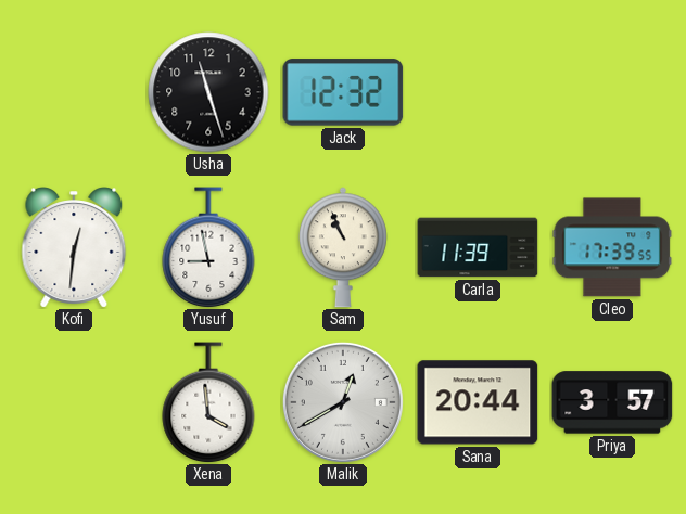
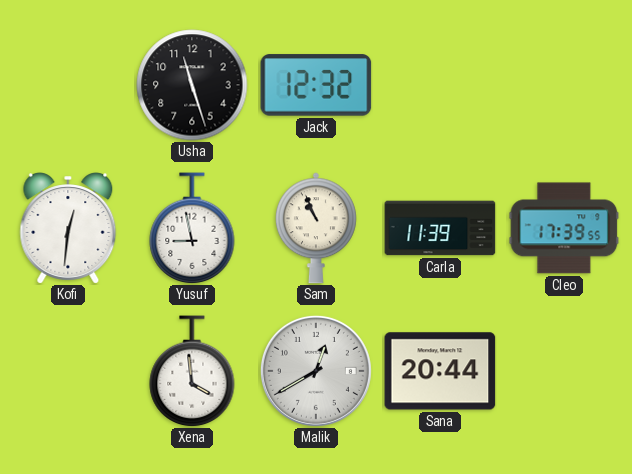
Priya: 3:57 -> none (612, 402)
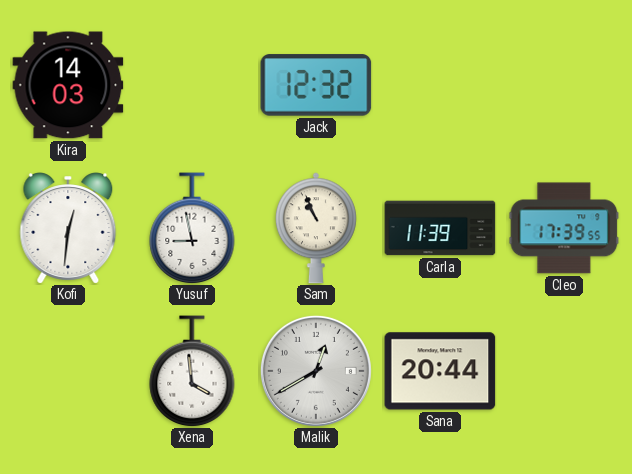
Kira: none -> 14:03 (68, 85)
Usha: 11:27 -> none (192, 85)
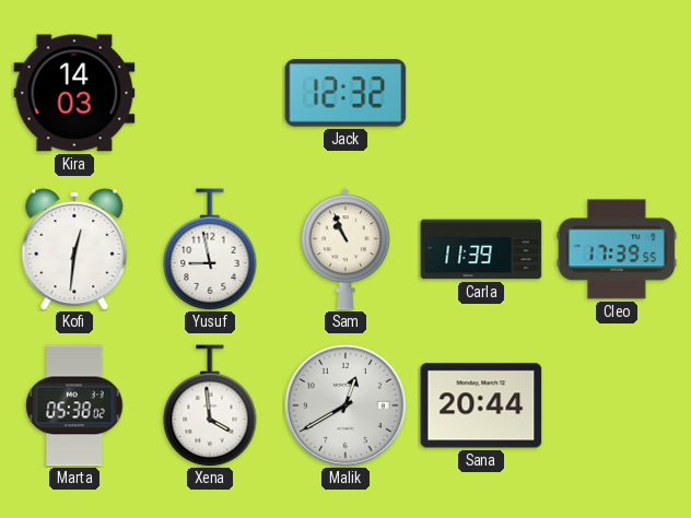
Marta: none -> 05:38 (74, 405)
